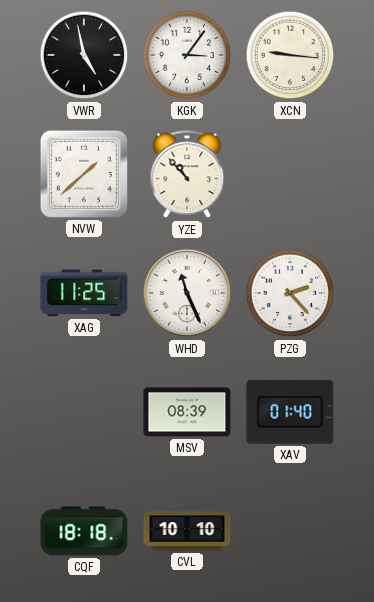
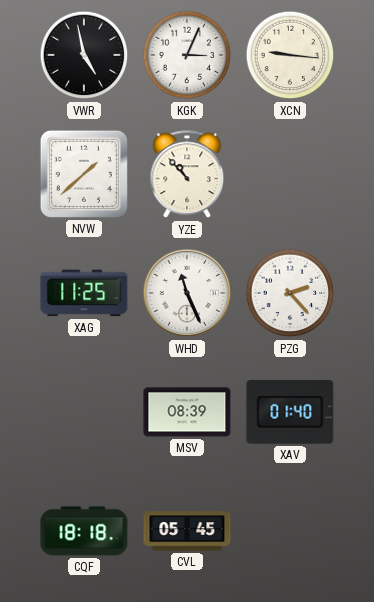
KGK: 3:06 -> 3:04 (187, 55)
CVL: 10:10 -> 05:45 (187, 531)
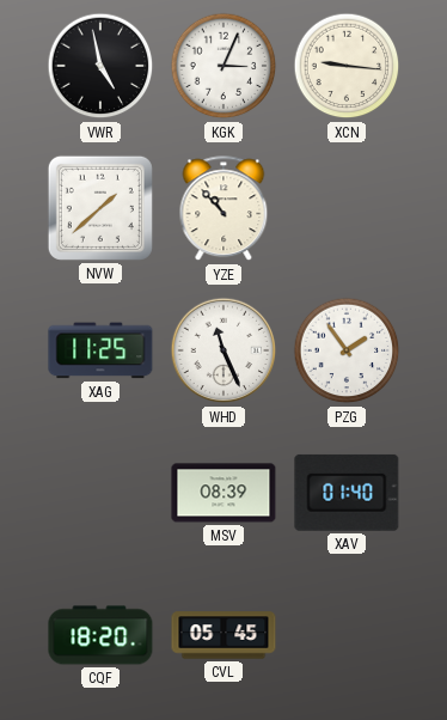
PZG: 2:23 -> 1:54 (347, 350)
CQF: 18:18 -> 18:20 (100, 635)
